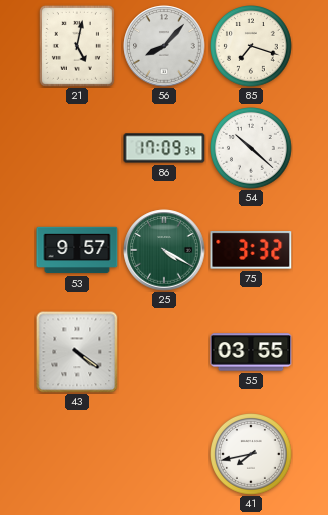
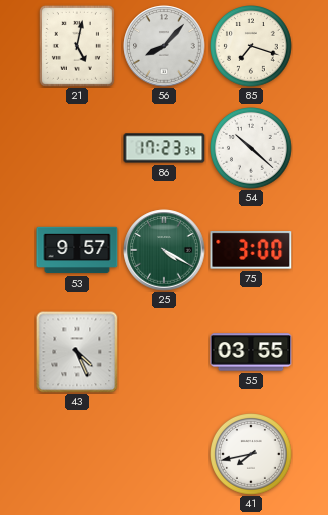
86: 17:09 -> 17:23 (164, 148)
75: 3:32 -> 3:00 (251, 251)
43: 4:21 -> 4:26 (77, 352)
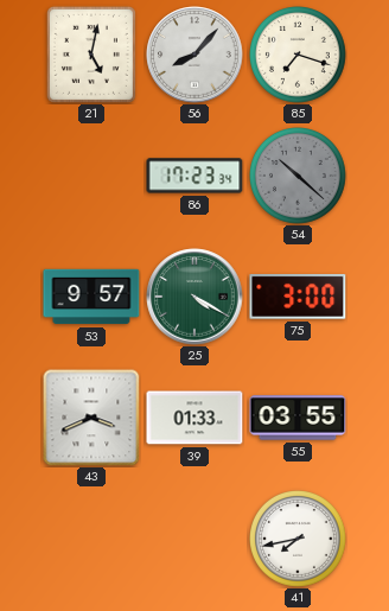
54 dial: white -> grey (299, 177)
43: 4:26 -> 3:41 (91, 418)
39: none -> 01:33 (194, 418)
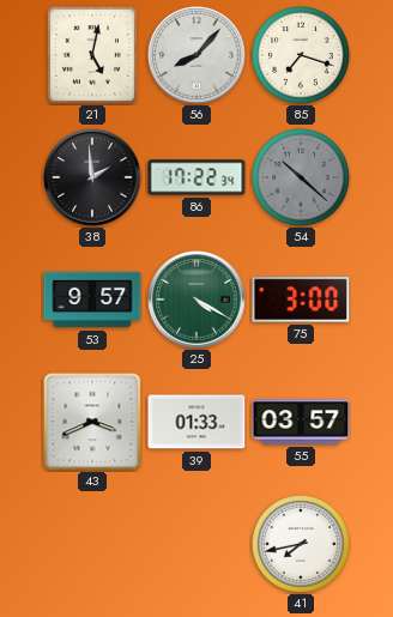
38: none -> 1:59 (92, 177)
86: 17:23 -> 17:22 (196, 177)
55: 03:55 -> 03:57 (301, 422)
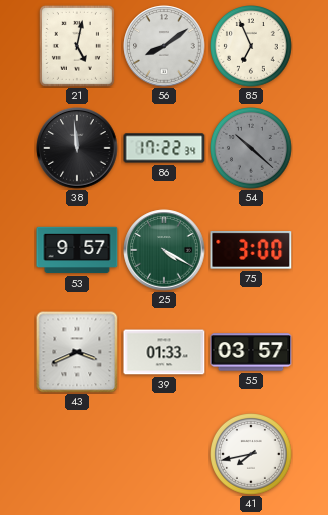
56: 8:07 -> 8:09 (164, 46)
85: 7:18 -> 6:56 (252, 47)
38: 1:59 -> 11:59 (77, 148)
